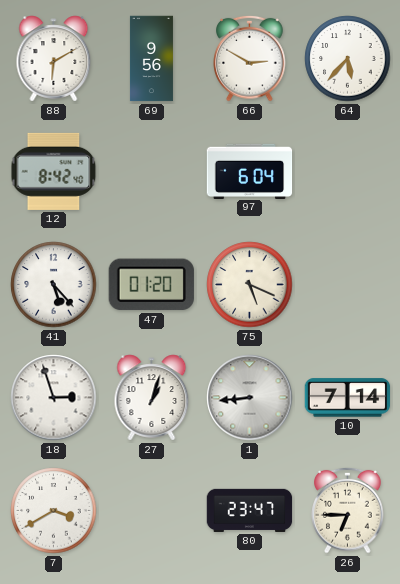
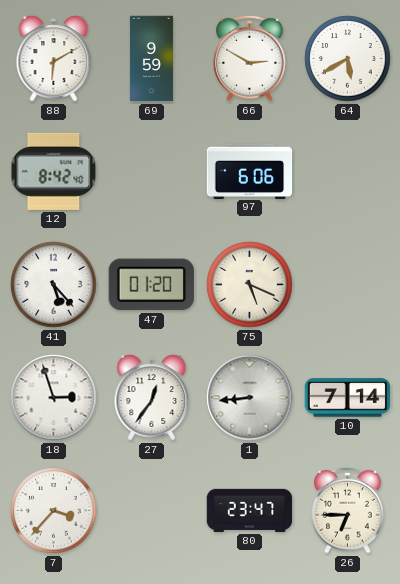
69: 9:56 -> 9:59 (151, 59)
64: 5:37 -> 5:40 (348, 59)
97: 6:04 -> 6:06 (250, 171)
27: 1:03 -> 12:36 (152, 398)
7: 3:40 -> 3:37 (54, 511)
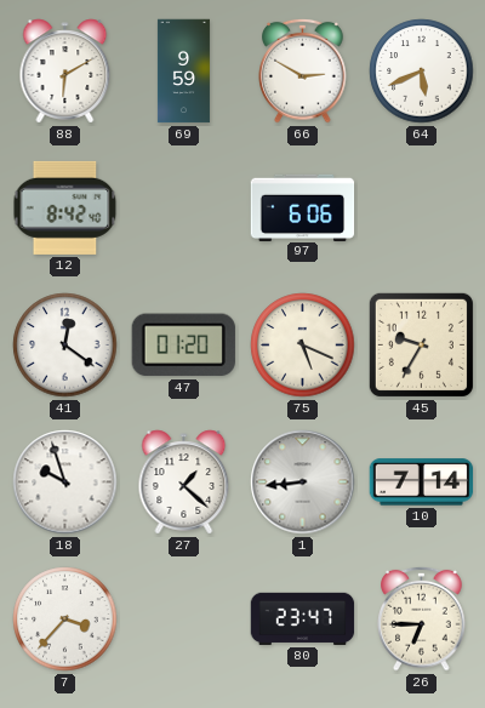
64: 5:40 -> 5:41 (422, 72)
41: 5:23 -> 12:21 (65, 346)
45: none -> 9:35 (421, 344)
18: 2:57 -> 9:57 (65, 483)
27: 12:36 -> 1:22 (184, 483)
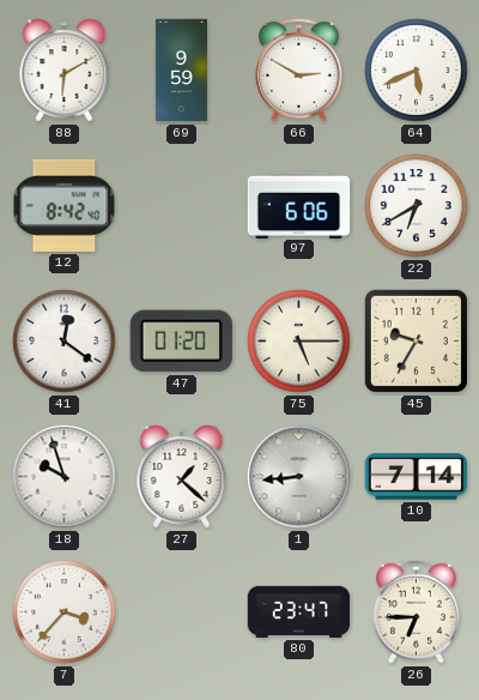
22: none -> 6:40 (417, 206)
75: 5:19 -> 5:15 (299, 342)
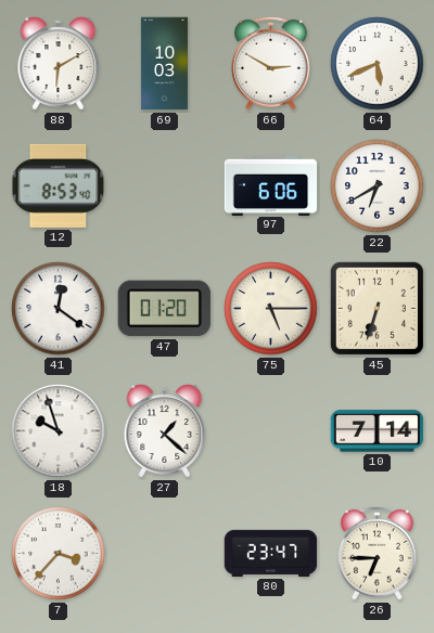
69: 9:59 -> 10:03 (164, 64)
12: 8:42 -> 8:53 (59, 185)
45: 9:35 -> 6:33 (376, 308)
1: 8:44 -> none (299, 477)
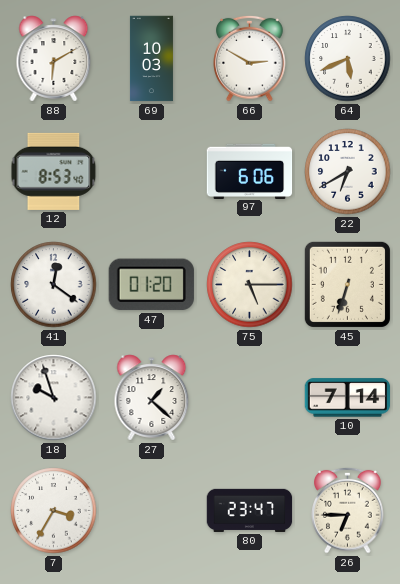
7: 3:37 -> 3:35 (54, 511)
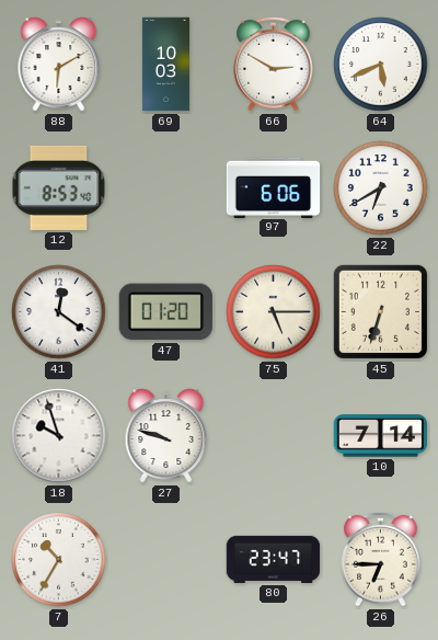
27: 1:22 -> 9:48 (166, 436)
7: 3:35 -> 10:35 (59, 560)
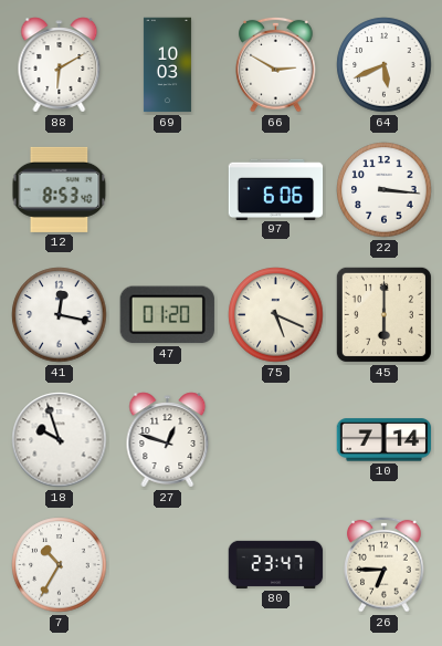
22: 6:40 -> 3:16 (385, 190)
41: 12:21 -> 12:17 (60, 315)
75: 5:15 -> 5:19 (276, 315)
45: 6:33 -> 6:00 (383, 314)
27: 9:48 -> 12:48 (168, 440)
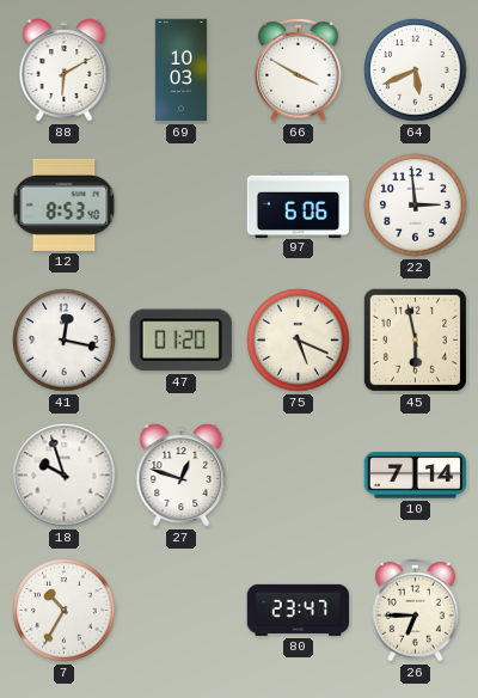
66: 2:50 -> 3:50 (299, 69)
22: 3:16 -> 2:59 (416, 206)
45: 6:00 -> 5:58 (415, 339)
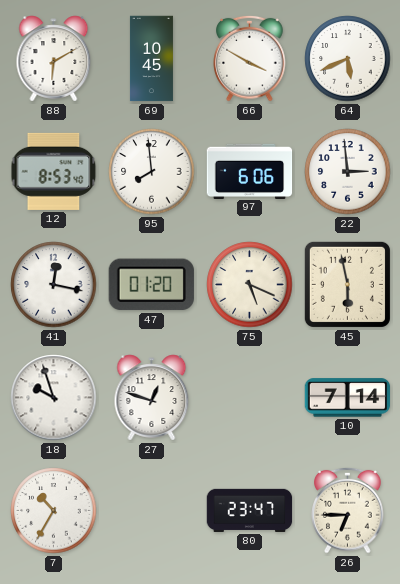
69: 10:03 -> 10:45 (151, 59)
95: none -> 7:59 (152, 172)
